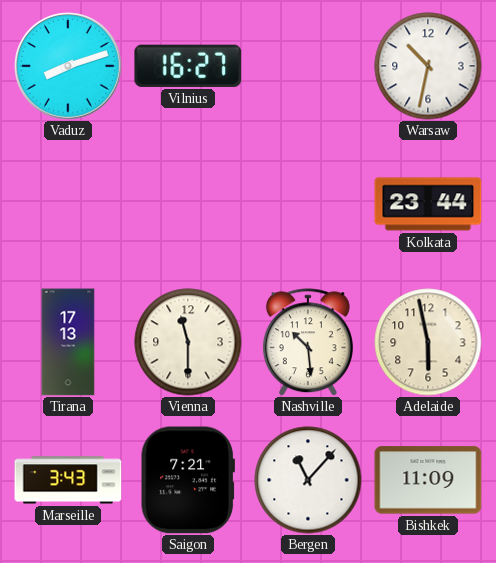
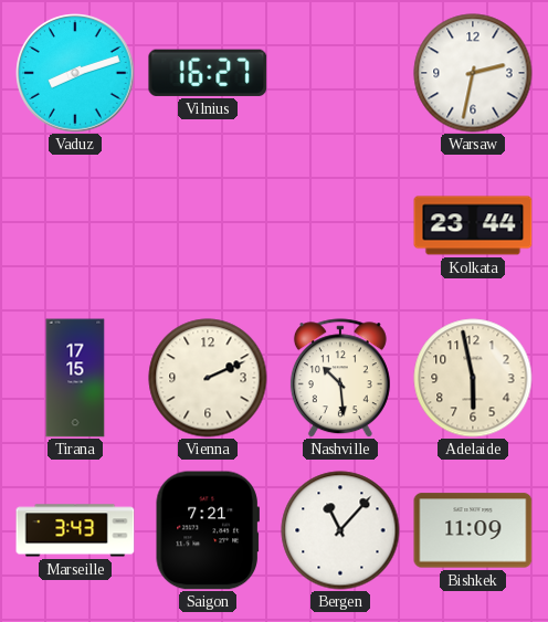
Warsaw: 10:32 -> 2:32 (473, 73)
Tirana: 17:13 -> 17:15 (75, 378)
Vienna: 11:30 -> 2:11 (208, 378)
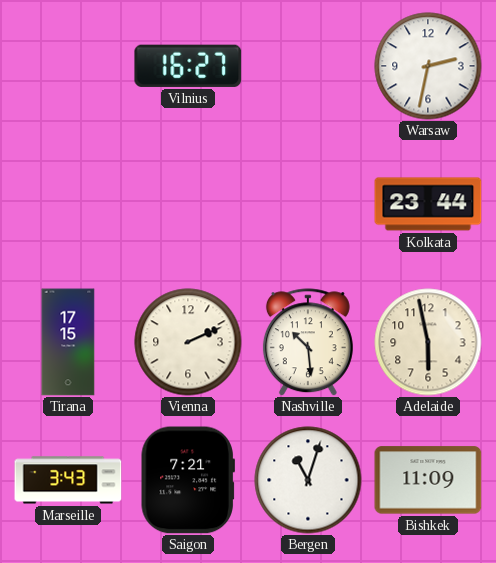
Vaduz: 8:12 -> none (76, 74)
Bergen: 11:07 -> 11:03 (308, 480)
